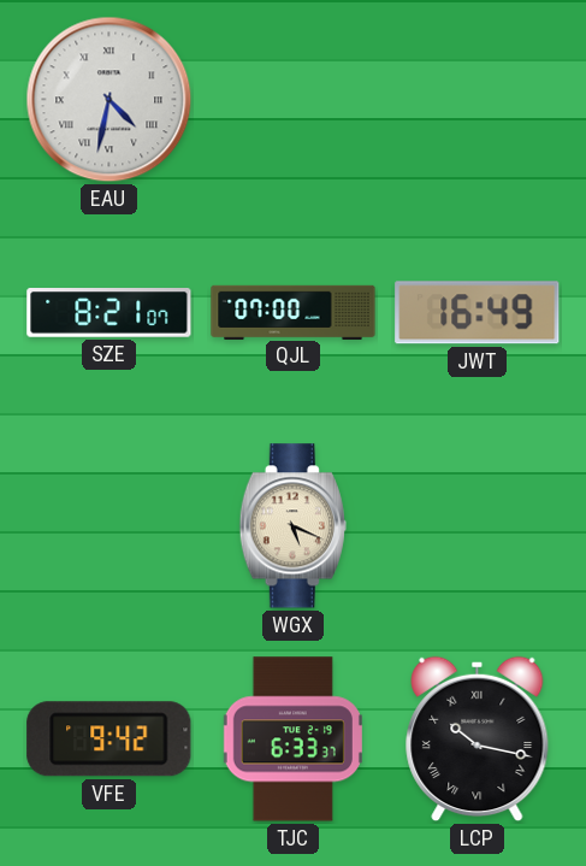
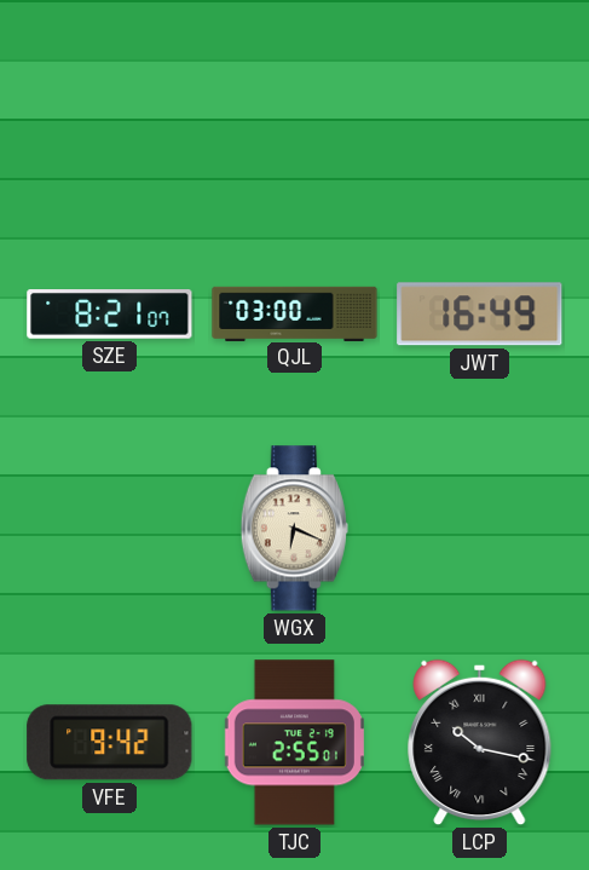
EAU: 4:32 -> none (109, 100)
QJL: 07:00 -> 03:00 (295, 313)
WGX: 5:19 -> 6:19 (294, 529)
TJC: 6:33 -> 2:55 (294, 743)
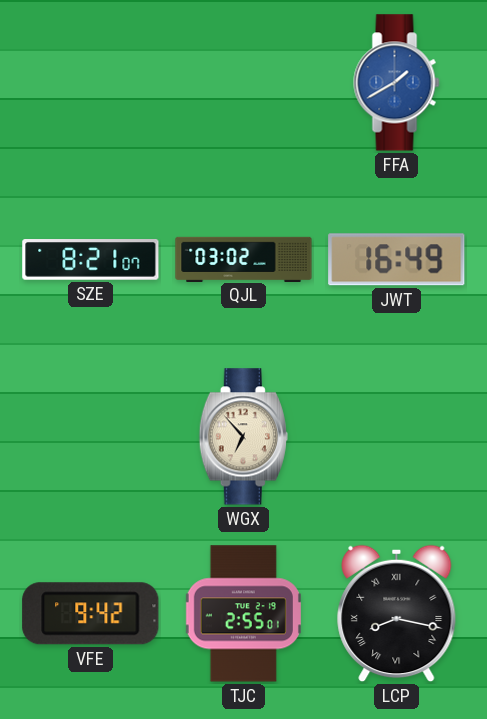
FFA: none -> 1:40 (397, 83)
QJL: 03:00 -> 03:02 (244, 259)
WGX: 6:19 -> 6:53 (243, 437)
LCP: 10:17 -> 8:17 (397, 614)
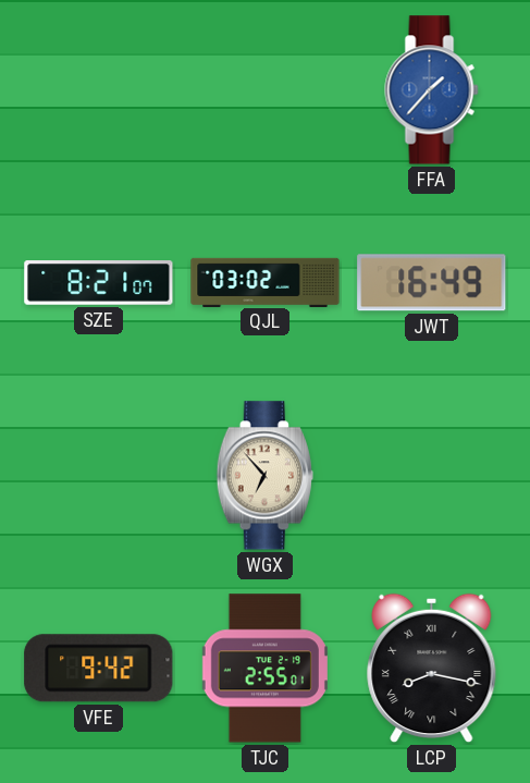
FFA: 1:40 -> 1:37 (432, 90)
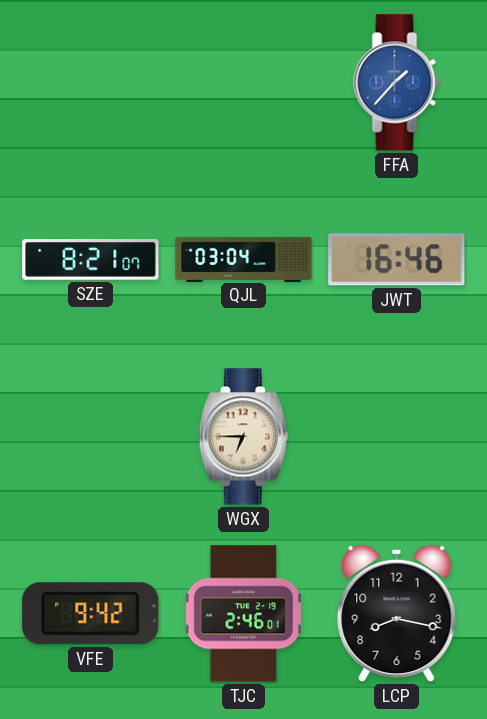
QJL: 03:02 -> 03:04 (244, 259)
JWT: 16:49 -> 16:46 (397, 260)
WGX: 6:53 -> 6:45 (243, 437)
TJC: 2:55 -> 2:46 (243, 614)
LCP numerals: Roman -> Arabic (397, 614)
